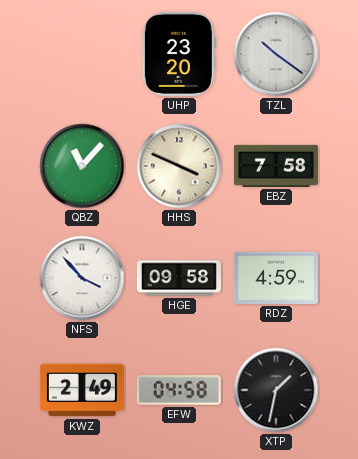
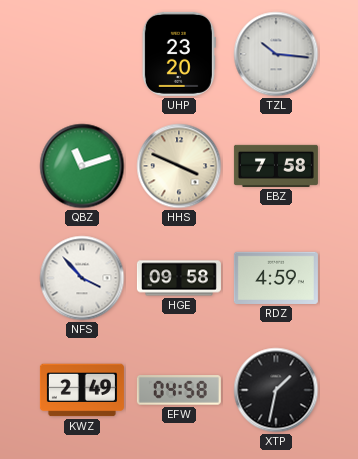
TZL: 10:21 -> 10:16 (276, 54)
QBZ: 11:07 -> 11:12 (82, 166)
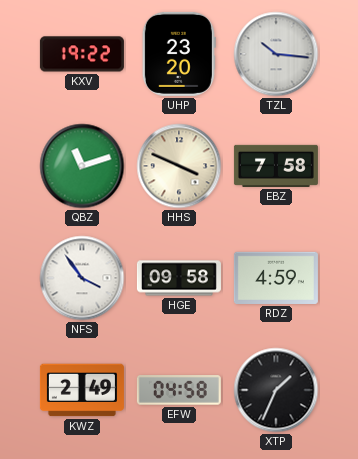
KXV: none -> 19:22 (82, 54)
NFS: 3:53 -> 3:54 (82, 278)
XTP: 1:32 -> 1:34 (276, 390)
